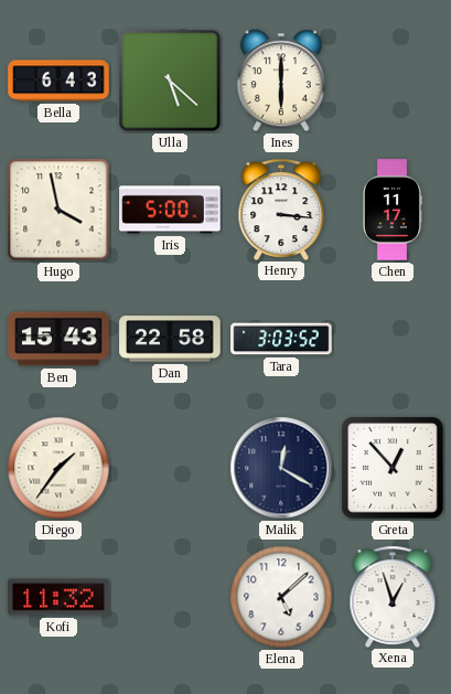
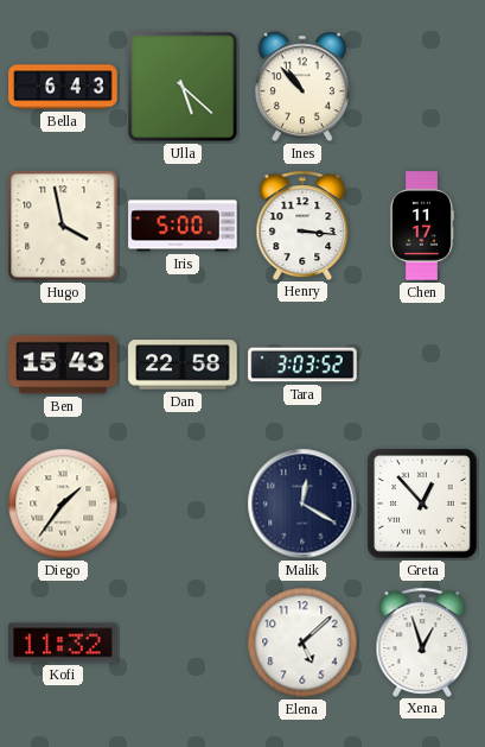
Ines: 6:00 -> 10:53 (302, 87)
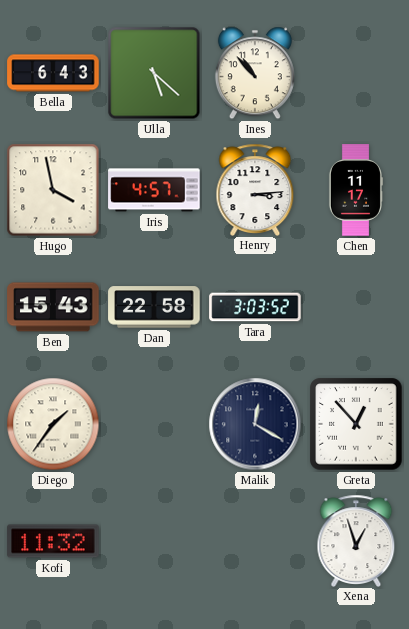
Iris: 5:00 -> 4:57 (154, 190)
Henry: 3:16 -> 3:14 (255, 189)
Elena: 5:08 -> none (302, 642)
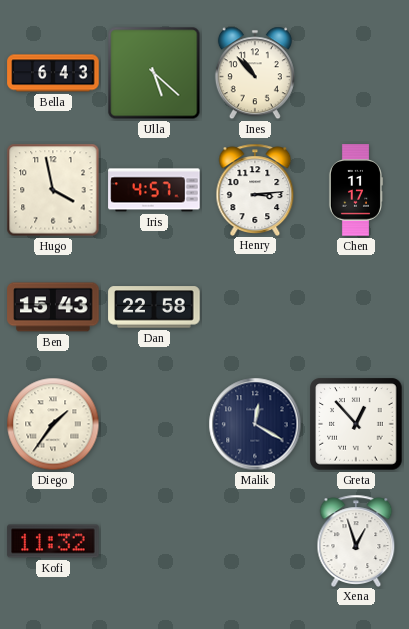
Tara: 3:03 -> none (255, 307)
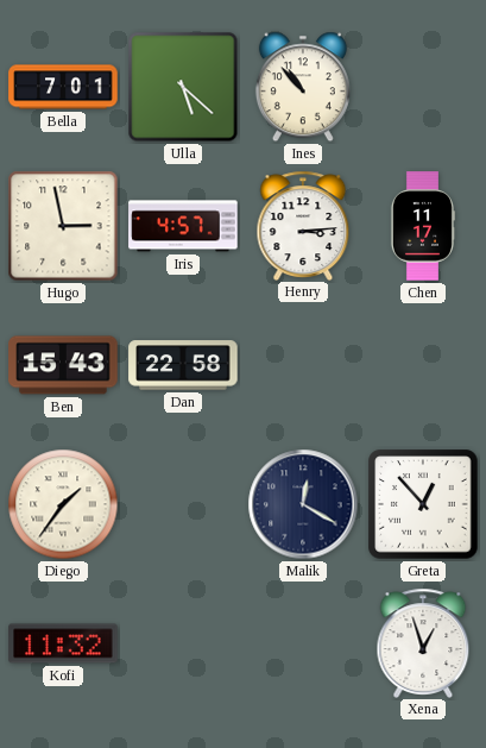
Bella: 6:43 -> 7:01 (63, 87)
Hugo: 3:58 -> 2:58 (63, 226)
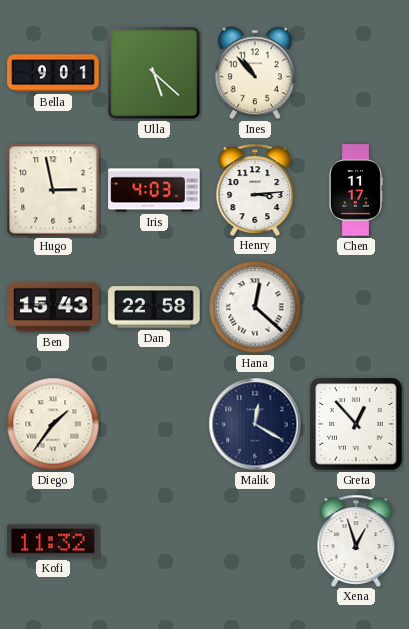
Bella: 7:01 -> 9:01 (53, 73)
Iris: 4:57 -> 4:03 (154, 190)
Hana: none -> 12:22 (255, 307)
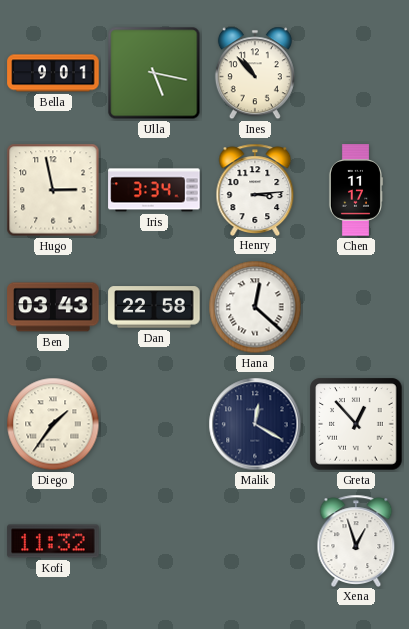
Ulla: 5:22 -> 5:17 (154, 73)
Iris: 4:03 -> 3:34 (154, 190)
Ben: 15:43 -> 03:43 (53, 307)
